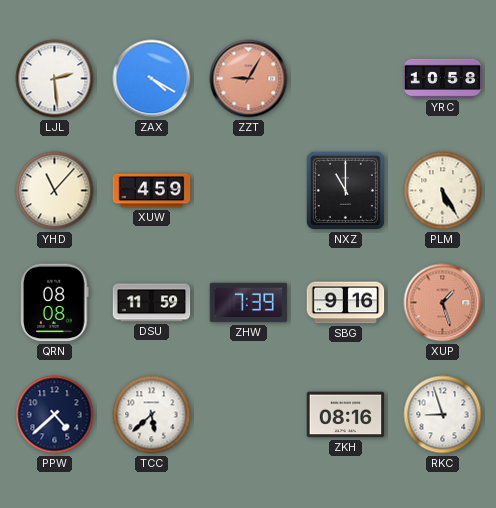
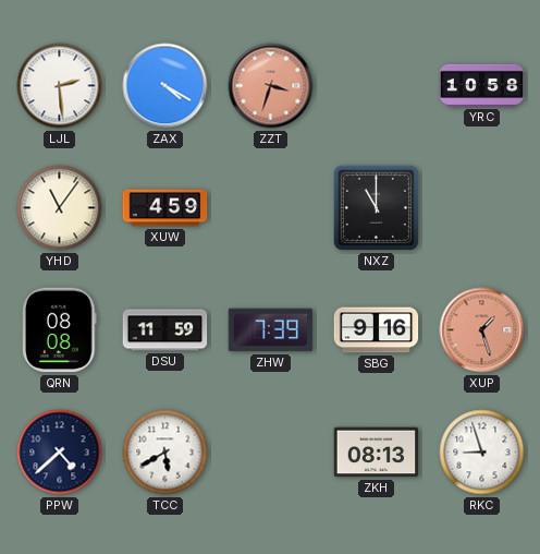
ZZT: 9:05 -> 3:33 (271, 86)
YHD: 11:07 -> 11:06 (60, 208)
PLM: 5:25 -> none (443, 191)
TCC: 5:38 -> 5:40 (165, 453)
ZKH: 08:16 -> 08:13 (377, 453)
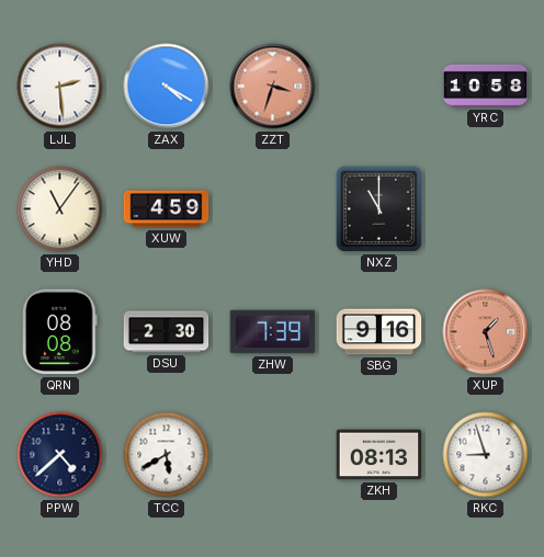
DSU: 11:59 -> 2:30 (167, 332)
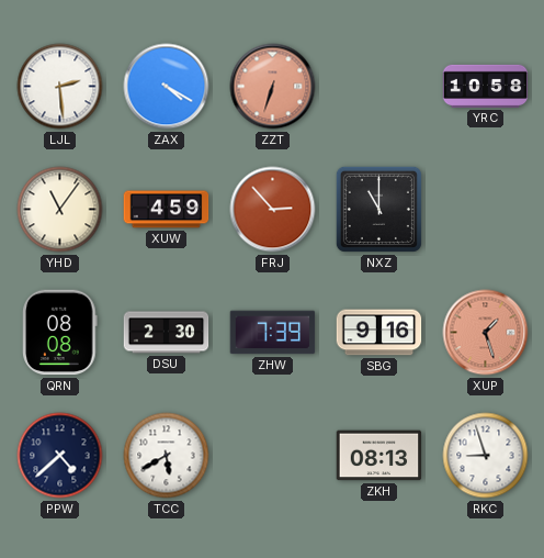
ZZT: 3:33 -> 6:33 (273, 87)
FRJ: none -> 2:53 (273, 210)
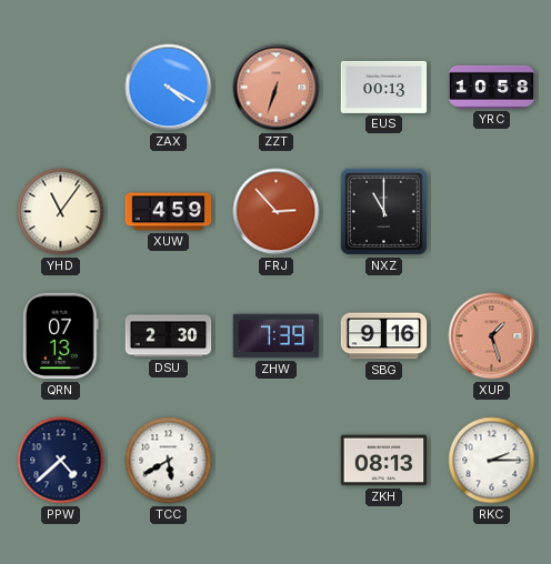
LJL: 2:29 -> none (60, 87)
EUS: none -> 00:13 (384, 87)
QRN: 08:08 -> 07:13 (61, 336)
RKC: 8:57 -> 2:15 (492, 461)
